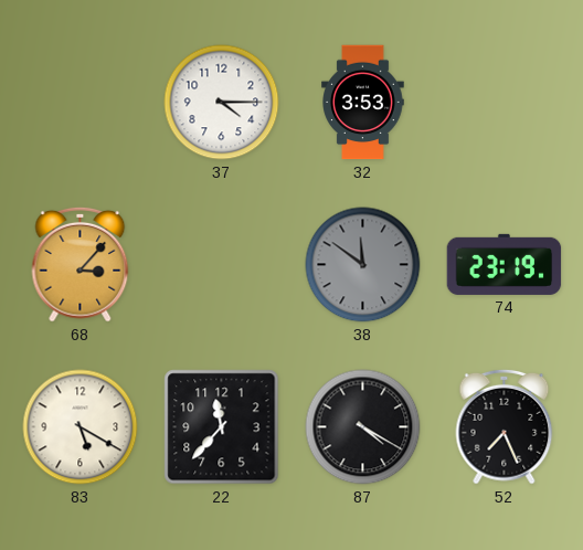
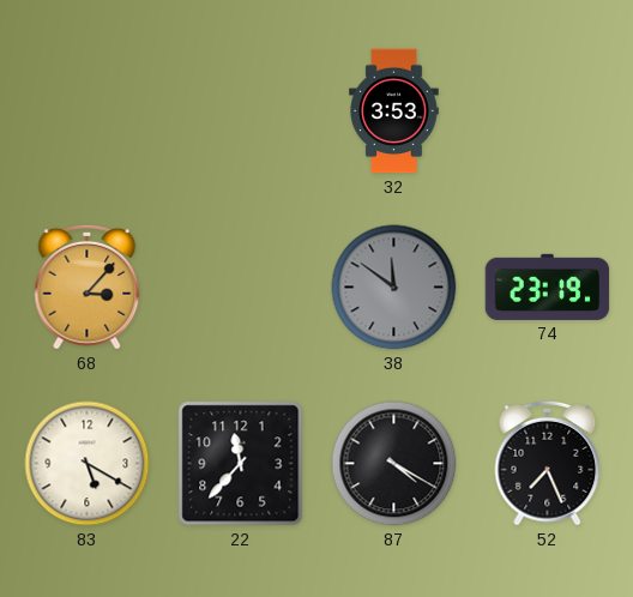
37: 4:15 -> none (222, 103)
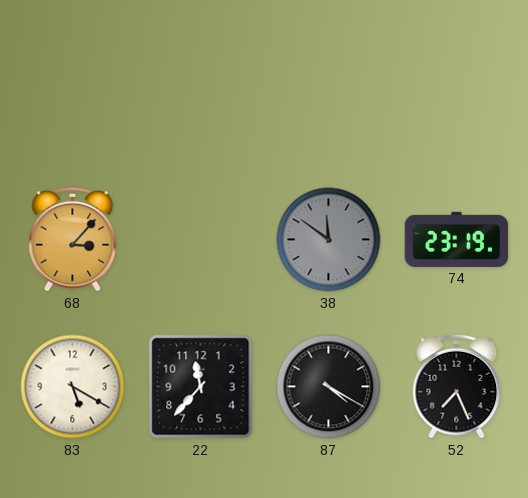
32: 3:53 -> none (394, 111)
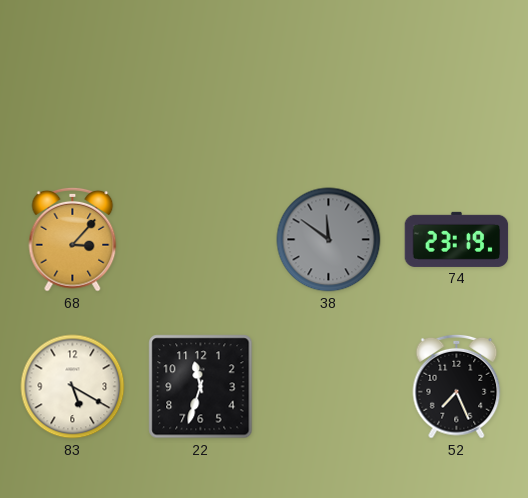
22: 11:37 -> 11:33 (201, 387)
87: 4:20 -> none (329, 387)
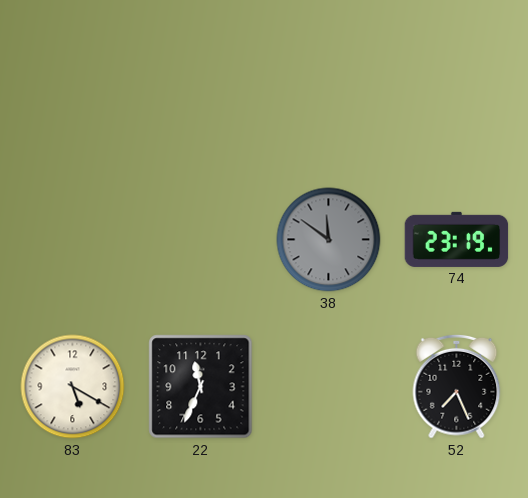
68: 3:07 -> none (73, 239)
22: 11:33 -> 11:34 (201, 387)
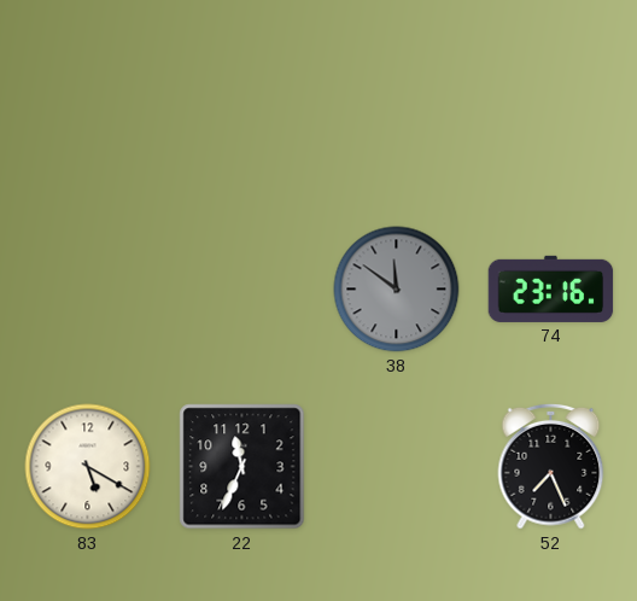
74: 23:19 -> 23:16 (551, 288)
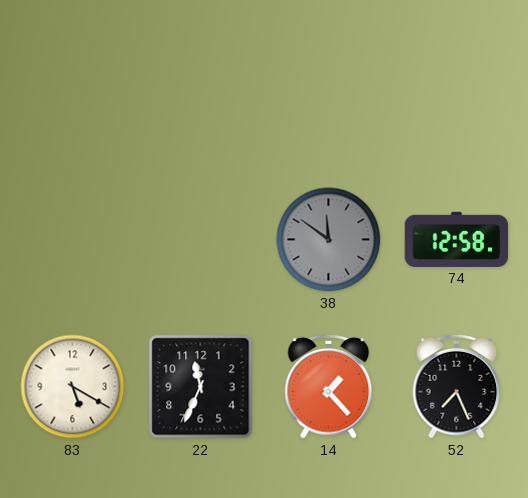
74: 23:16 -> 12:58 (457, 239)
14: none -> 1:23 (329, 386)
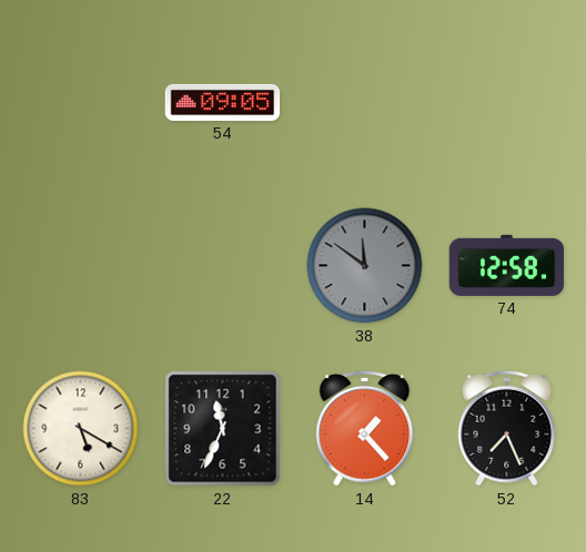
54: none -> 09:05 (223, 102)
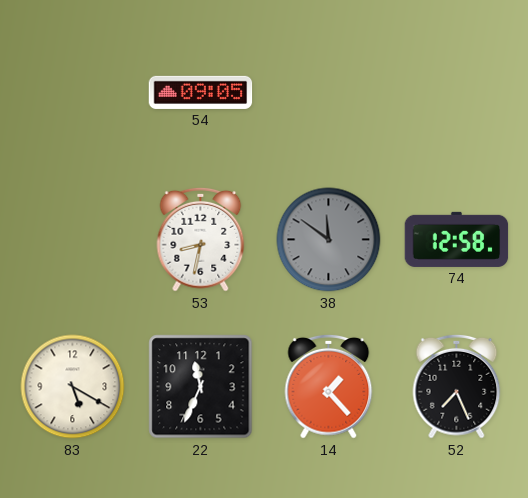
53: none -> 8:32 (201, 239)
